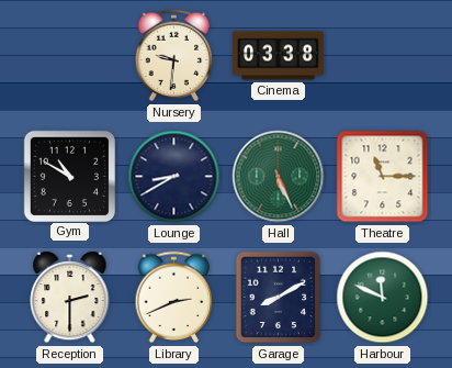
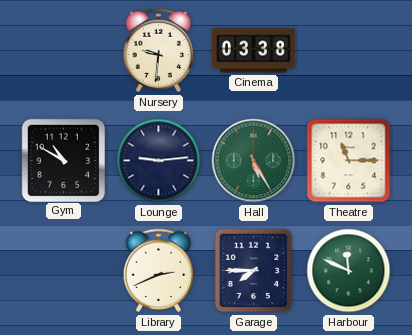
Lounge: 8:40 -> 9:14 (159, 161)
Hall: 5:26 -> 5:25 (254, 161)
Reception: 2:30 -> none (70, 298)
Garage: 8:10 -> 7:45 (254, 271)
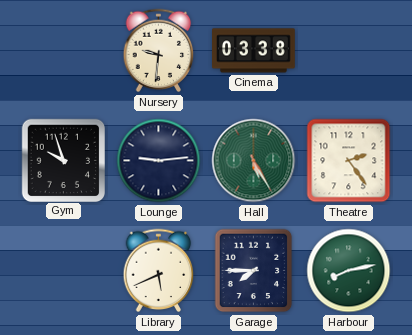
Gym: 10:50 -> 9:57 (63, 160)
Theatre: 11:15 -> 2:24 (349, 161)
Library: 2:41 -> 5:41 (159, 271)
Harbour: 11:49 -> 8:13 (349, 271)
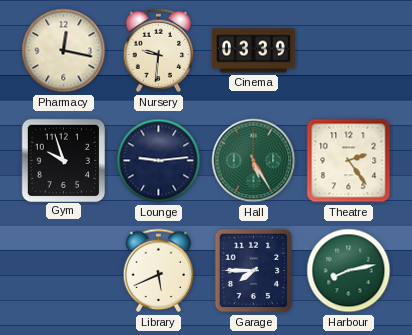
Pharmacy: none -> 12:17 (64, 51)
Cinema: 03:38 -> 03:39 (254, 51)
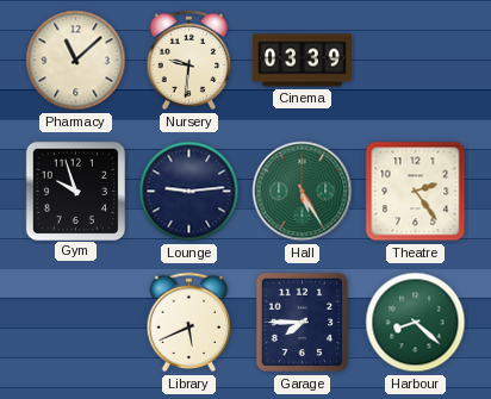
Pharmacy: 12:17 -> 11:08 (76, 61)
Harbour: 8:13 -> 8:22 (416, 323)
